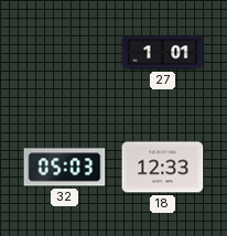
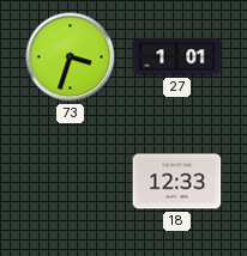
73: none -> 3:33 (71, 57)
32: 05:03 -> none (65, 168)
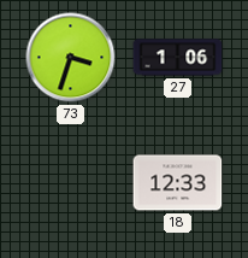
27: 1:01 -> 1:06 (178, 58)
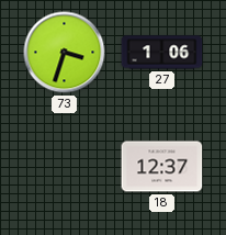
18: 12:33 -> 12:37 (162, 167)
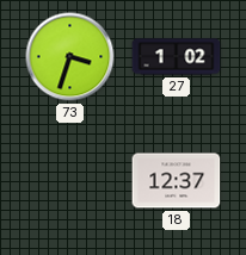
27: 1:06 -> 1:02 (177, 57)
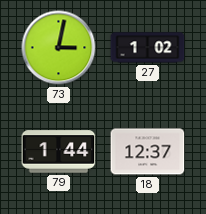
73: 3:33 -> 3:02 (59, 48)
79: none -> 1:44 (59, 152)
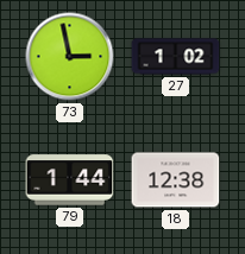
73: 3:02 -> 2:58 (70, 57)
18: 12:37 -> 12:38 (176, 180)
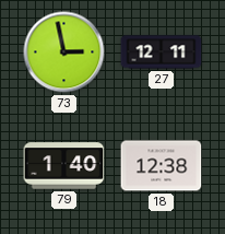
27: 1:02 -> 12:11 (162, 52)
79: 1:44 -> 1:40 (64, 166)
